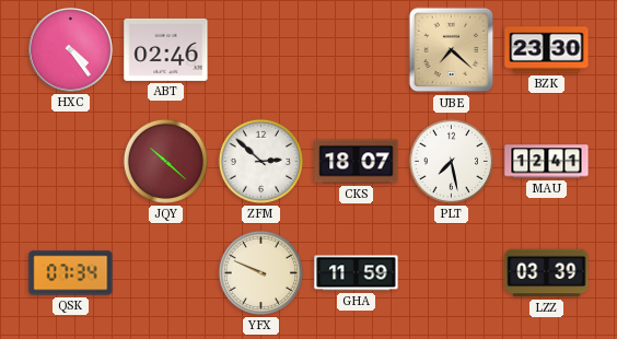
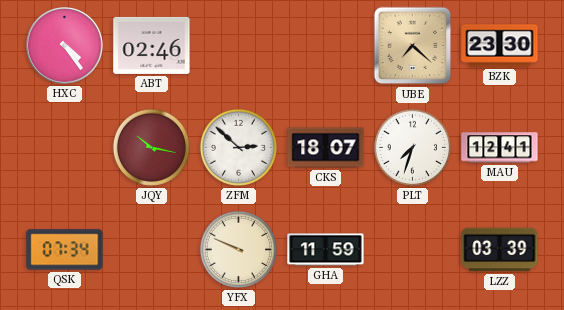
JQY: 10:22 -> 10:17 (151, 147)
PLT: 7:28 -> 7:33 (412, 147)
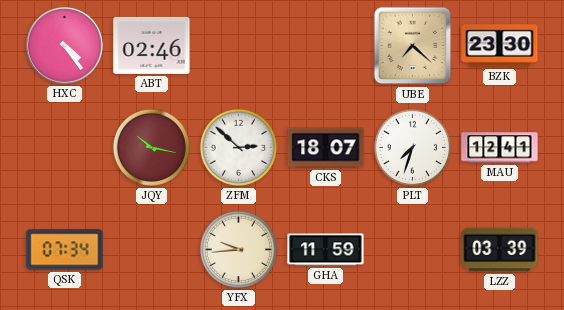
YFX: 9:49 -> 9:44 (238, 249)
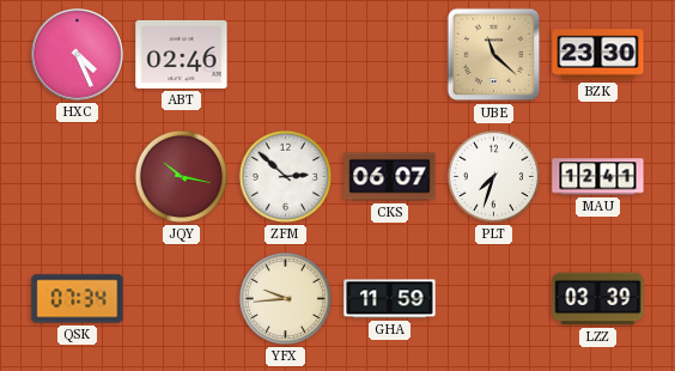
HXC: 4:24 -> 4:26 (78, 55)
UBE: 7:22 -> 11:22 (494, 55)
CKS: 18:07 -> 06:07 (390, 177)
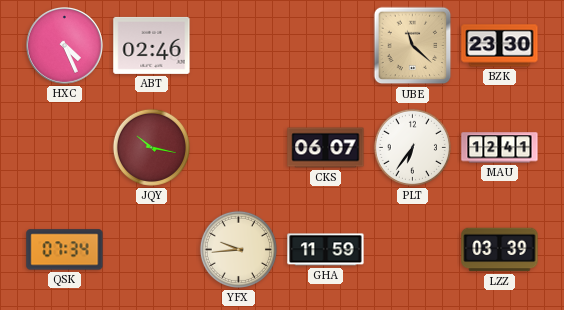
ZFM: 2:52 -> none (285, 176)
PLT: 7:33 -> 6:36 (412, 147)
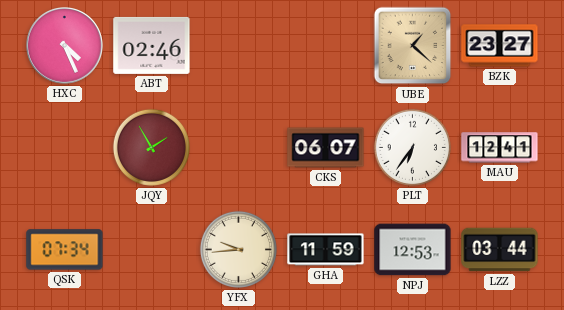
UBE: 11:22 -> 1:22 (413, 46)
BZK: 23:30 -> 23:27 (500, 46)
JQY: 10:17 -> 1:55 (151, 147)
NPJ: none -> 12:53 (413, 250)
LZZ: 03:39 -> 03:44 (500, 250)
